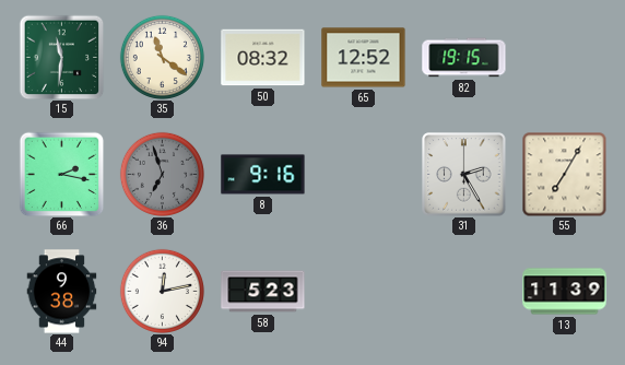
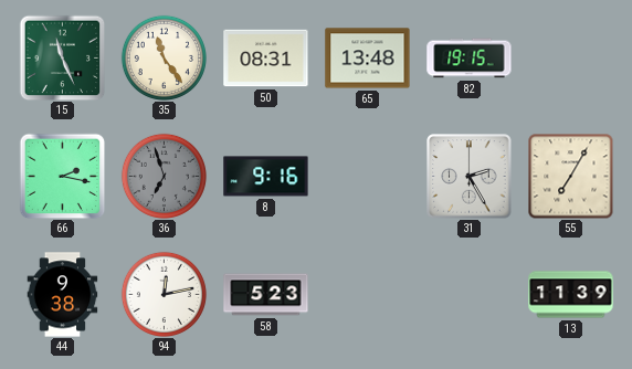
15: 11:31 -> 11:26 (62, 57)
35: 11:21 -> 11:24 (164, 57)
50: 08:32 -> 08:31 (266, 59)
65: 12:52 -> 13:48 (368, 59)
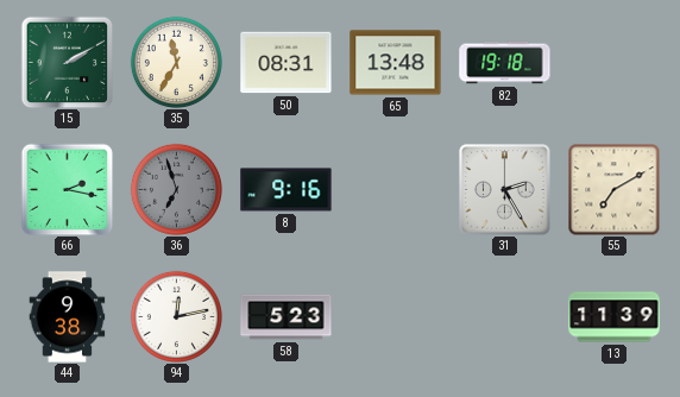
15: 11:26 -> 2:10 (67, 62)
35: 11:24 -> 11:35 (176, 62)
82: 19:15 -> 19:18 (505, 63)
55: 7:05 -> 7:10 (613, 189)
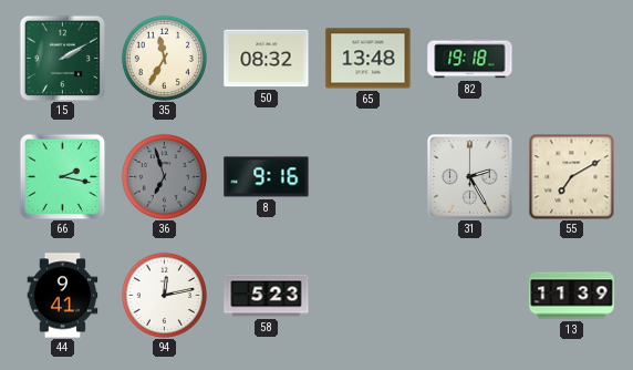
50: 08:31 -> 08:32 (267, 59)
44: 9:38 -> 9:41 (63, 296)
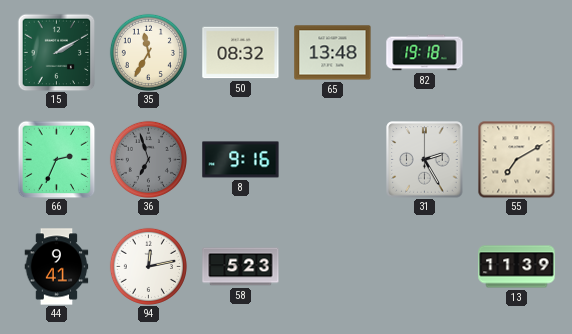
66: 2:17 -> 2:34 (56, 159)
